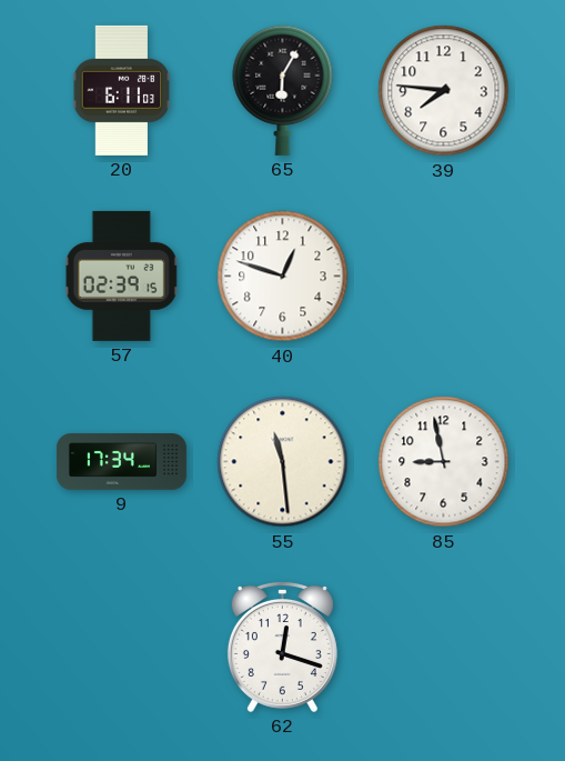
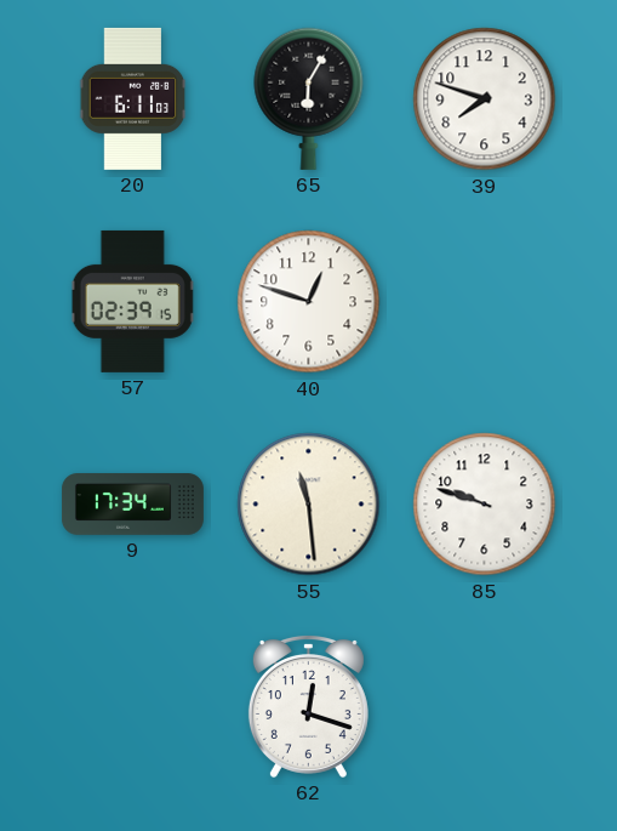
39: 7:46 -> 7:48 (485, 99)
85: 8:58 -> 9:48 (485, 505)
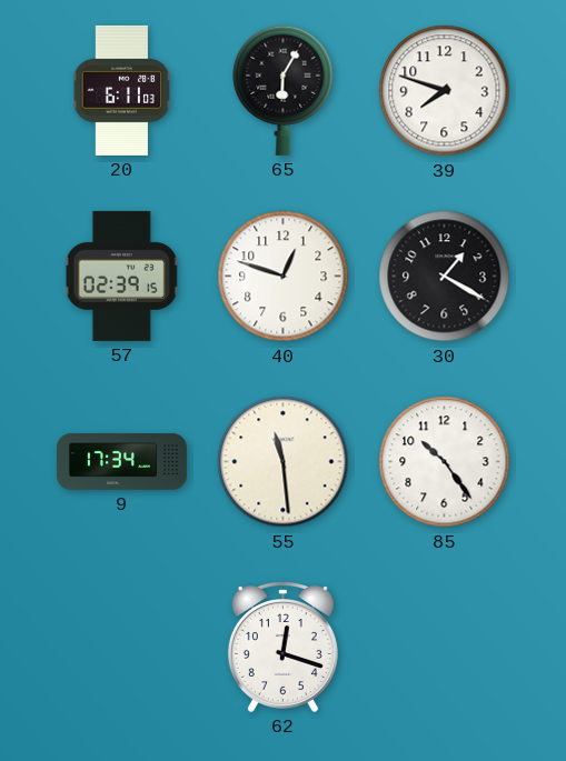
30: none -> 1:20 (445, 277)
85: 9:48 -> 10:24 (445, 462)
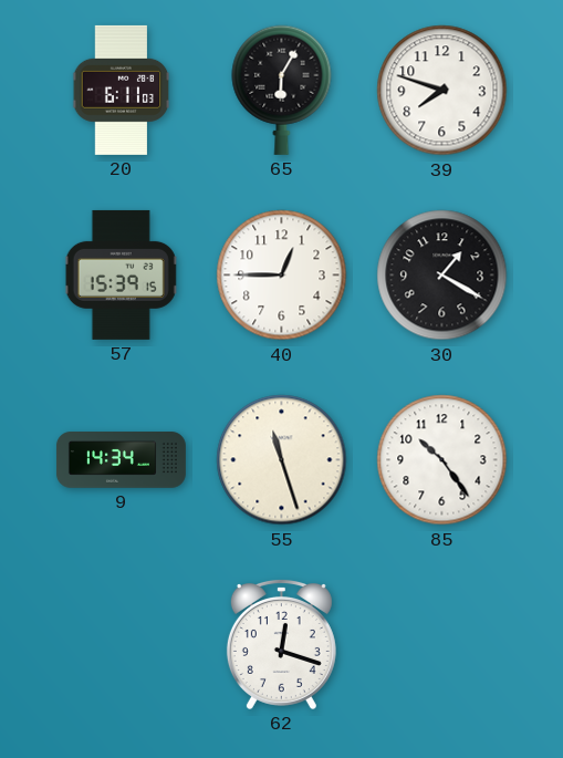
57: 02:39 -> 15:39 (122, 274)
40: 12:48 -> 12:45 (282, 276)
9: 17:34 -> 14:34 (121, 460)
55: 11:29 -> 11:27 (282, 460)
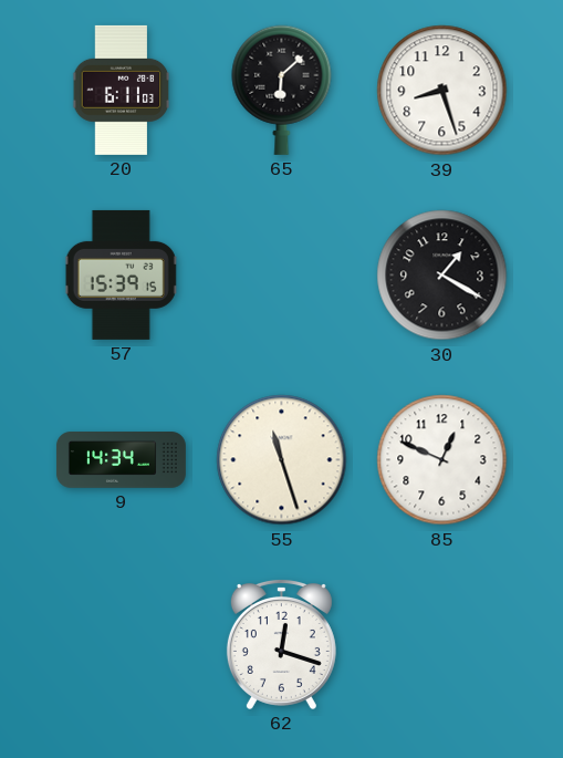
65: 6:05 -> 6:08 (282, 90)
39: 7:48 -> 8:27 (442, 91)
40: 12:45 -> none (282, 276)
85: 10:24 -> 12:49 (442, 460)
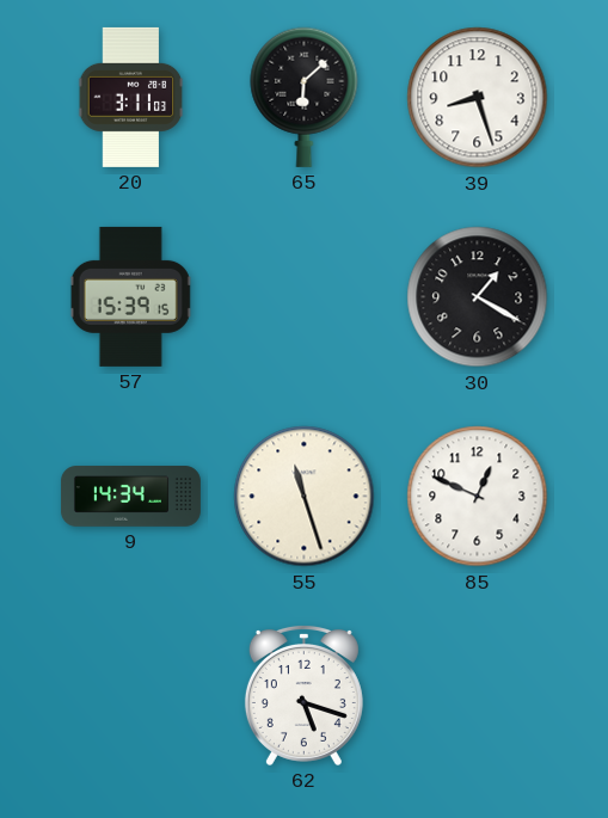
20: 6:11 -> 3:11 (131, 97)
62: 12:18 -> 5:18 (303, 695)
